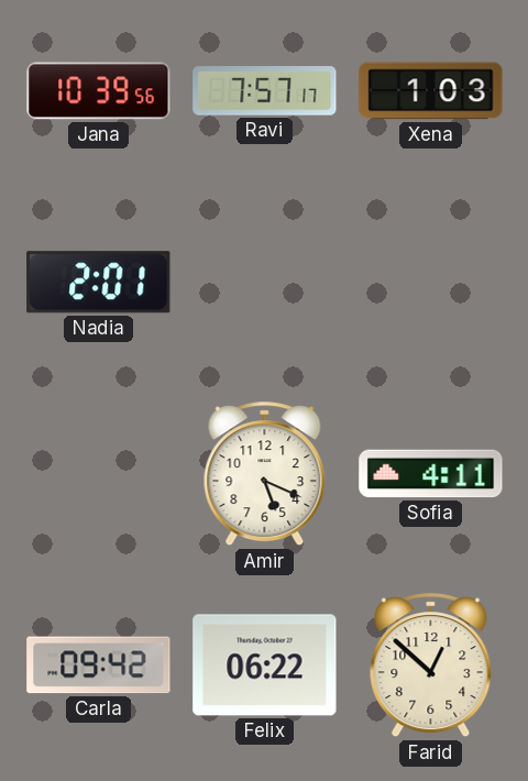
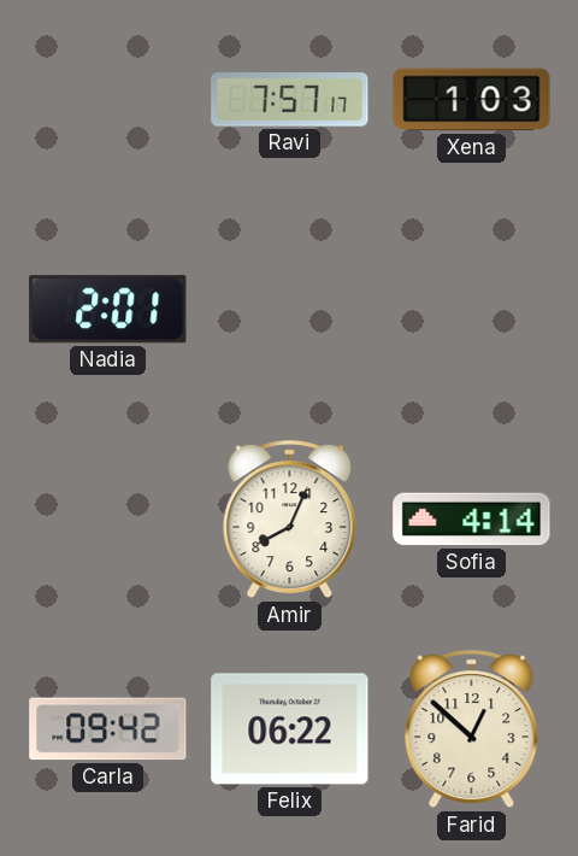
Jana: 10:39 -> none (99, 91)
Amir: 5:19 -> 8:04 (290, 520)
Sofia: 4:11 -> 4:14 (472, 520)
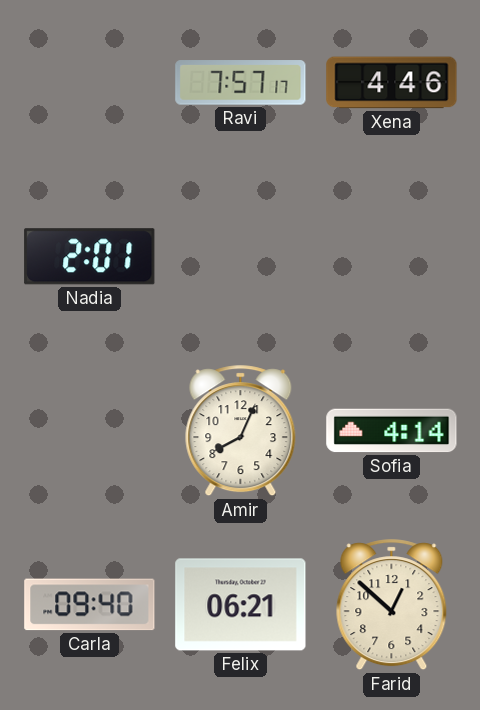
Xena: 1:03 -> 4:46 (392, 83)
Carla: 09:42 -> 09:40 (90, 605)
Felix: 06:22 -> 06:21 (241, 605)
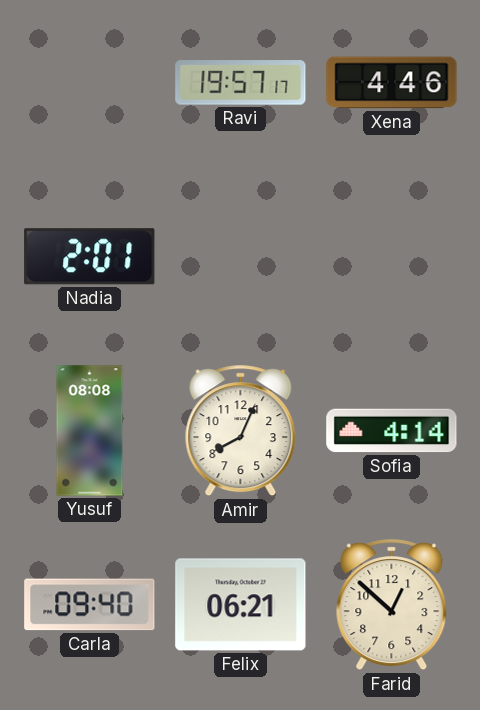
Ravi: 7:57 -> 19:57 (241, 83)
Yusuf: none -> 08:08 (90, 431)
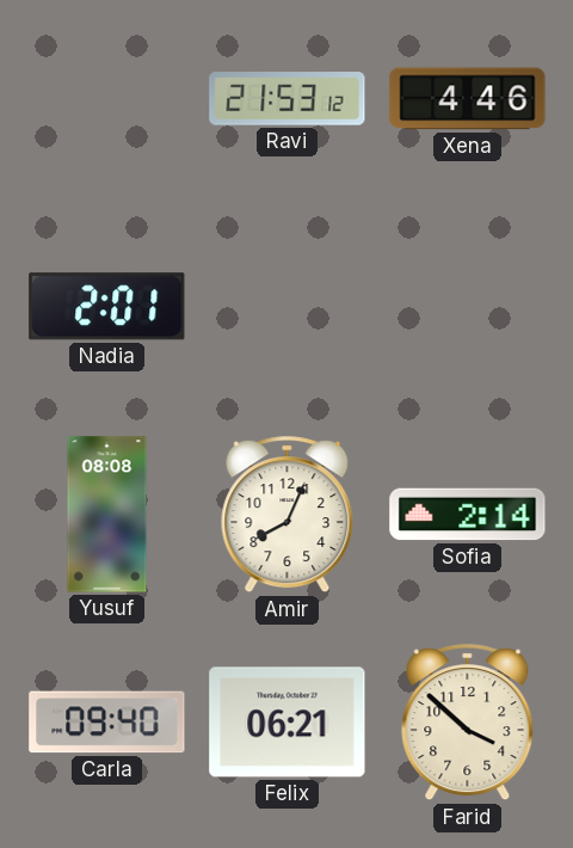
Ravi: 19:57 -> 21:53 (288, 99)
Sofia: 4:14 -> 2:14 (468, 515)
Farid: 12:52 -> 3:52 (468, 723)
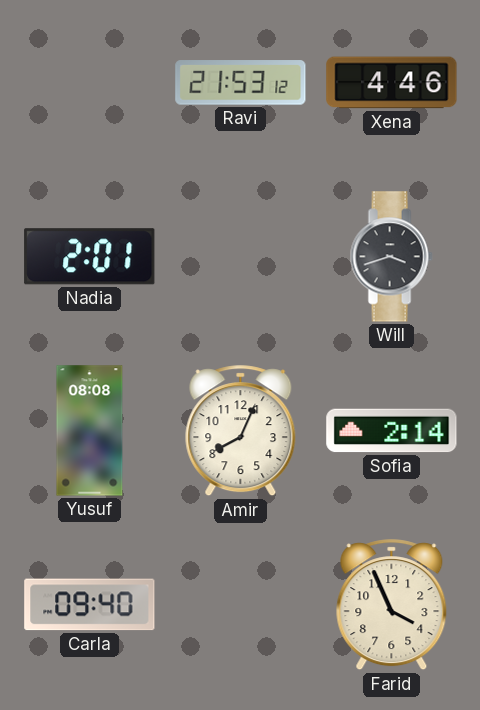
Will: none -> 3:42 (391, 257)
Felix: 06:21 -> none (288, 723)
Farid: 3:52 -> 3:56 (392, 605)
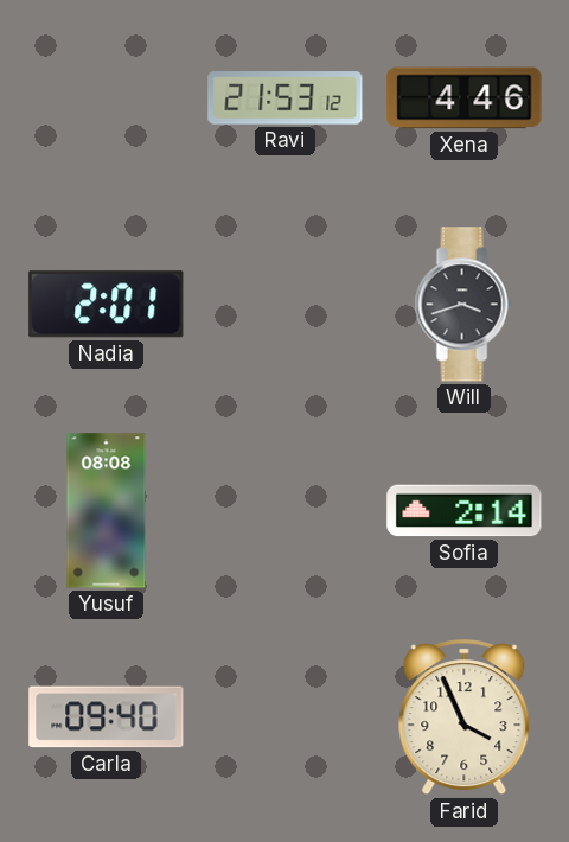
Amir: 8:04 -> none (241, 431)
